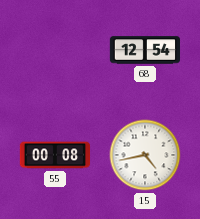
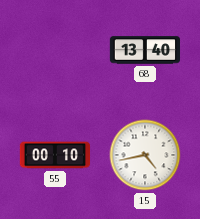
68: 12:54 -> 13:40 (145, 50)
55: 00:08 -> 00:10 (55, 155)
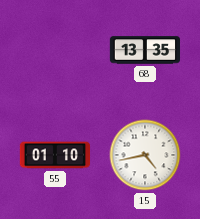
68: 13:40 -> 13:35 (145, 50)
55: 00:10 -> 01:10 (55, 155)
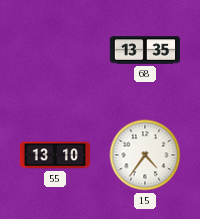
55: 01:10 -> 13:10 (55, 155)
15: 4:43 -> 4:36 (145, 155)
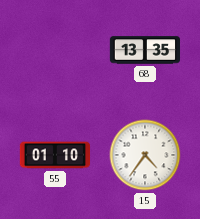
55: 13:10 -> 01:10 (55, 155)
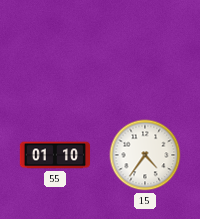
68: 13:35 -> none (145, 50)
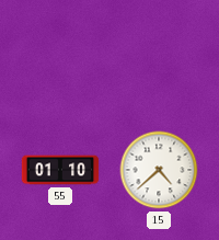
15: 4:36 -> 4:38 (159, 170)
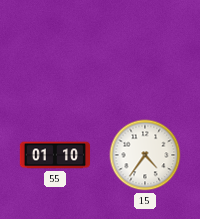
15: 4:38 -> 4:36 (145, 155)
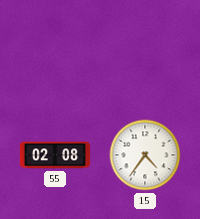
55: 01:10 -> 02:08 (55, 155)
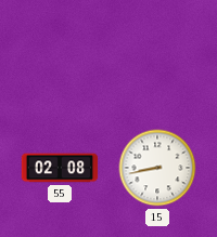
15: 4:36 -> 8:43 (157, 168)
